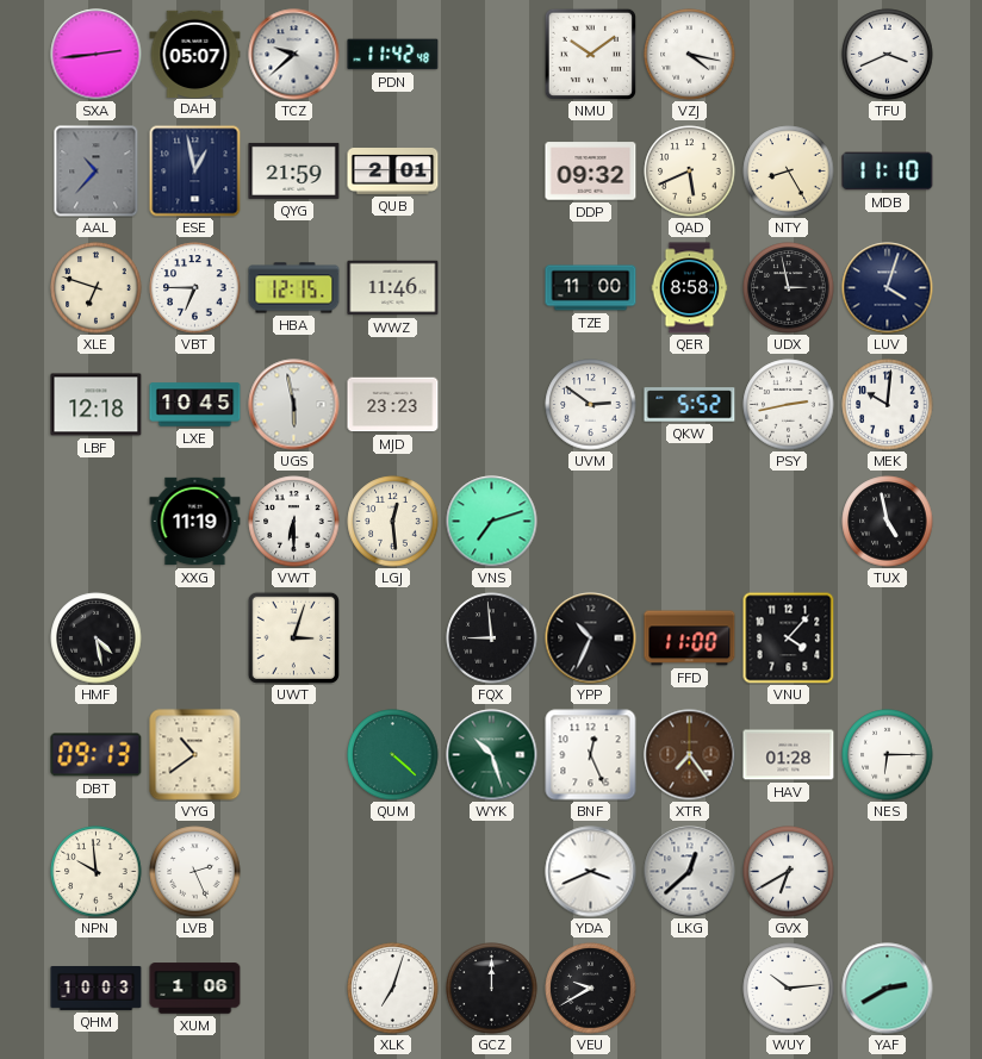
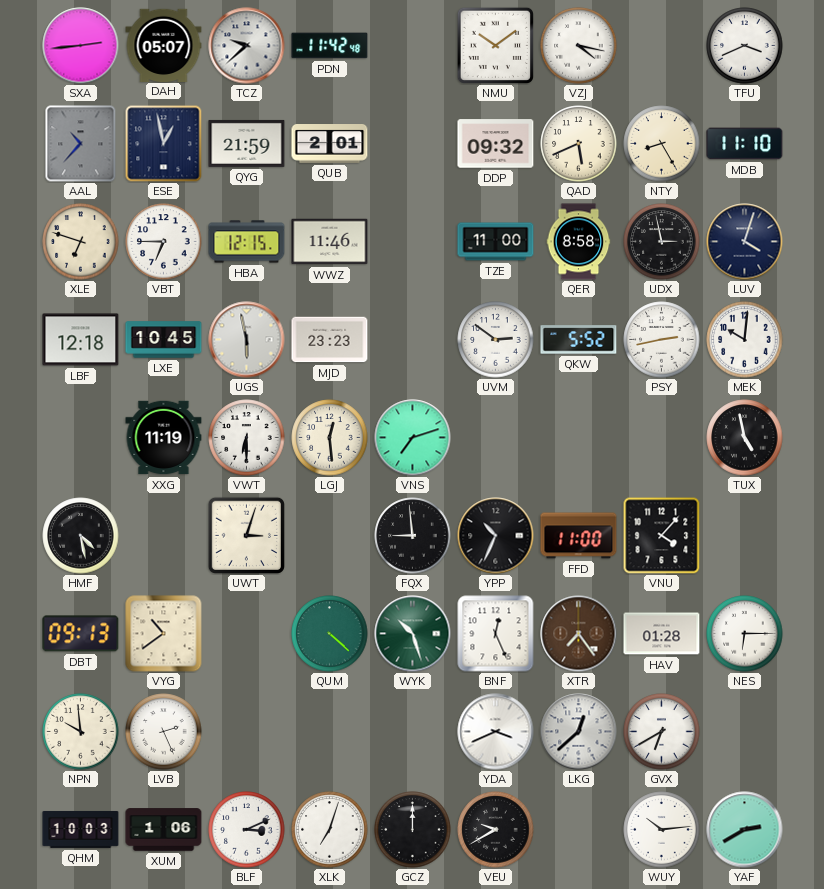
BLF: none -> 3:11 (247, 830)
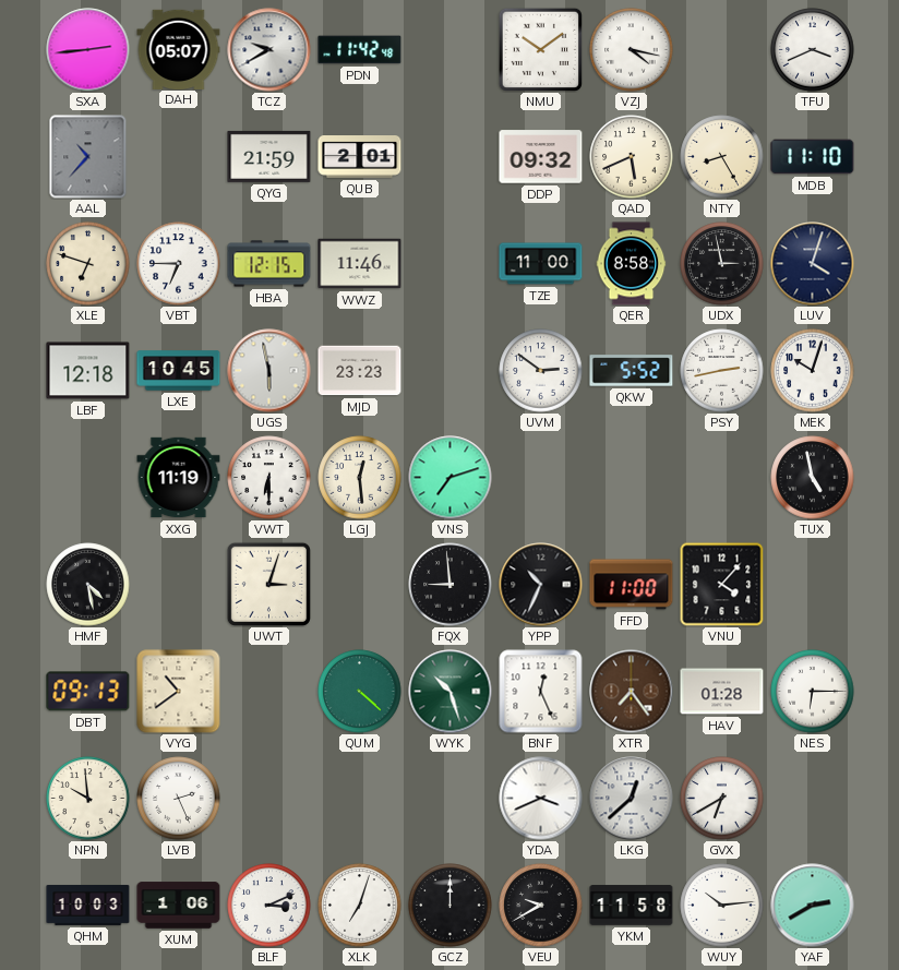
TCZ: 9:38 -> 9:40 (269, 50)
ESE: 12:58 -> none (164, 144)
MEK: 10:01 -> 10:03 (813, 371)
YKM: none -> 11:58 (632, 906)
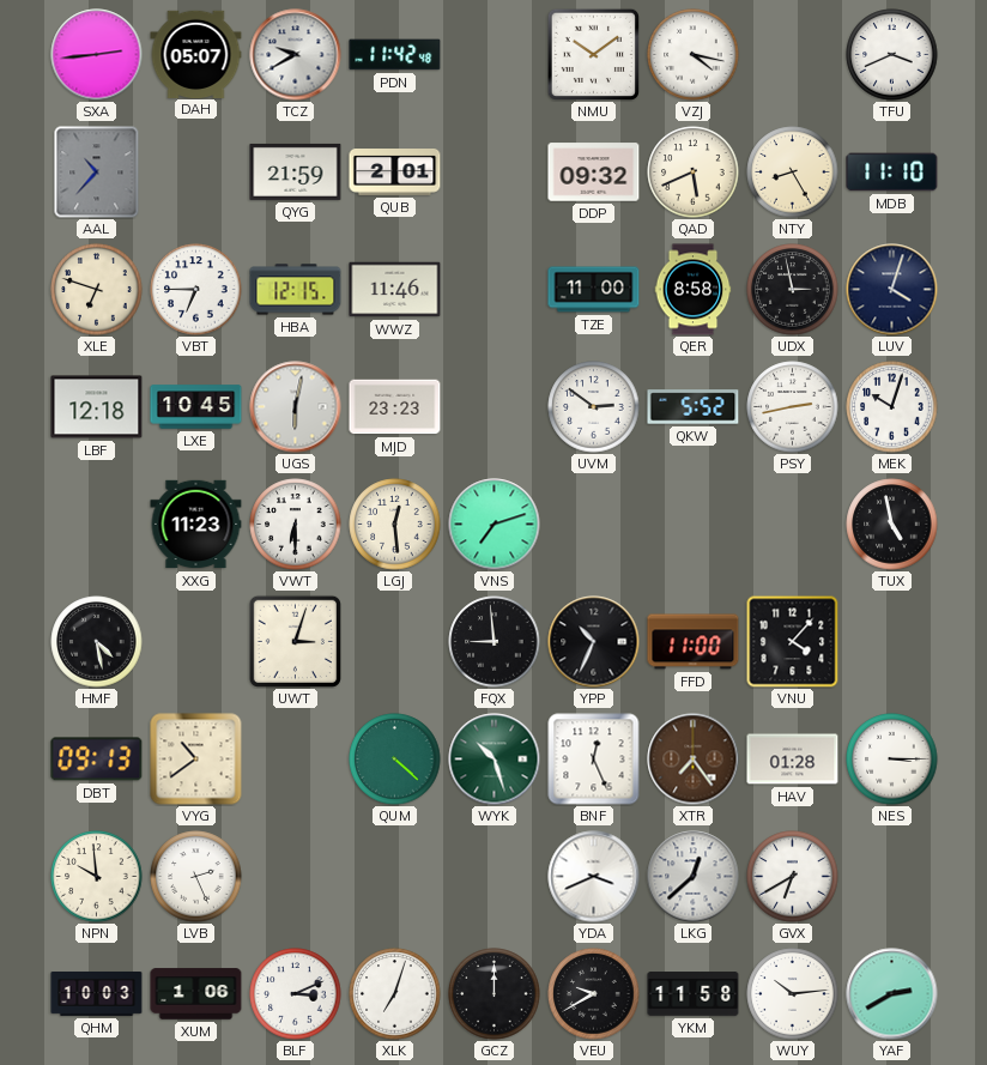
UGS: 5:58 -> 6:02 (296, 407)
XXG: 11:19 -> 11:23 (196, 525)
NES: 6:15 -> 3:15 (892, 760)
